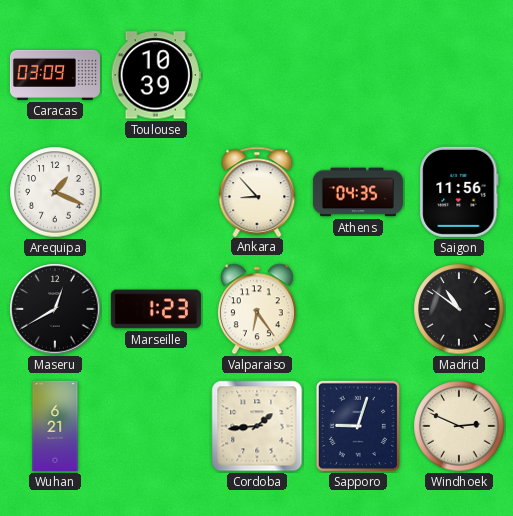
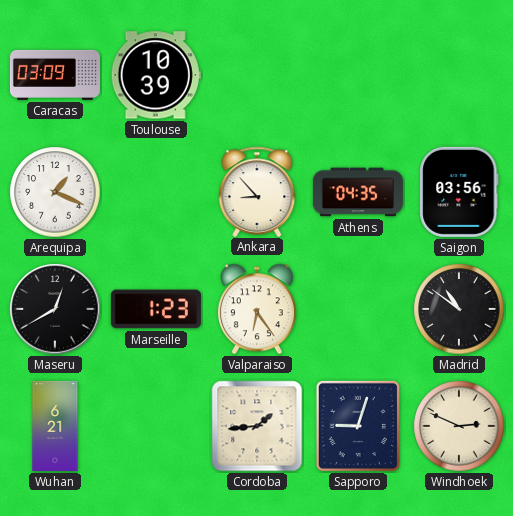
Saigon: 11:56 -> 03:56 (459, 192)
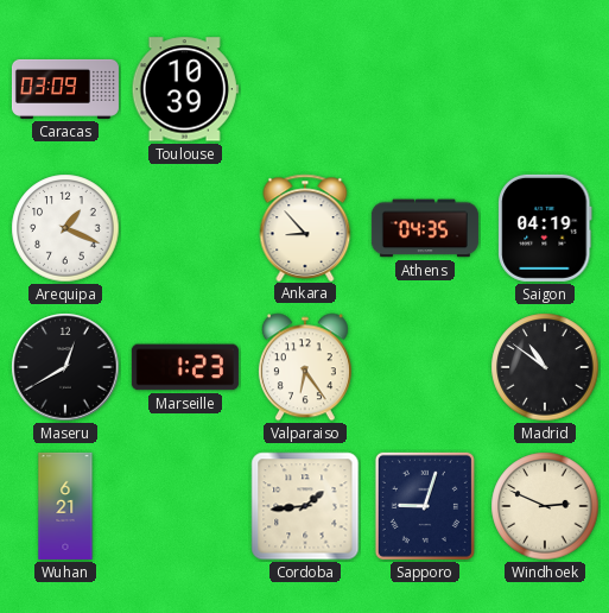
Saigon: 03:56 -> 04:19 (545, 228)
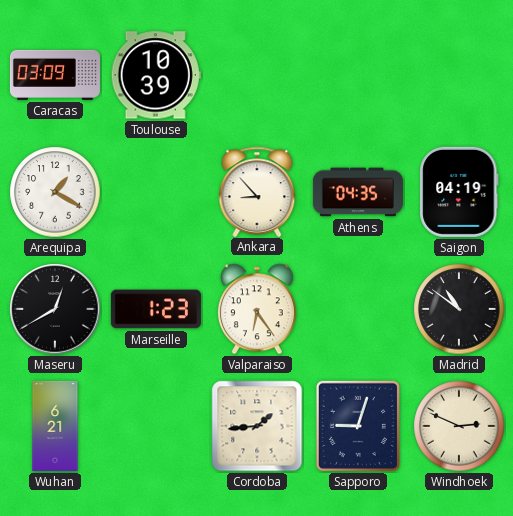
Arequipa: 1:19 -> 1:20 (55, 192)
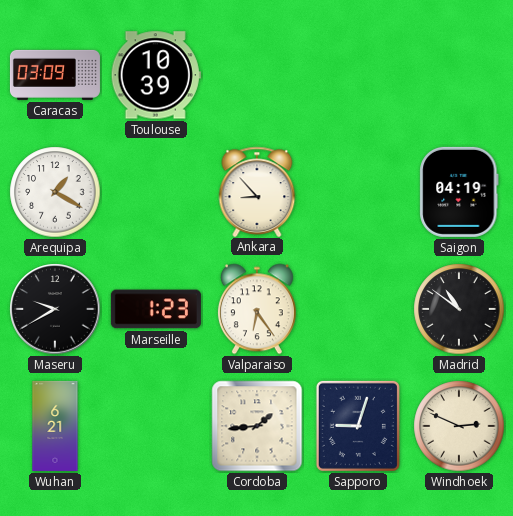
Athens: 04:35 -> none (358, 192)
Maseru: 12:40 -> 9:40 (55, 309)
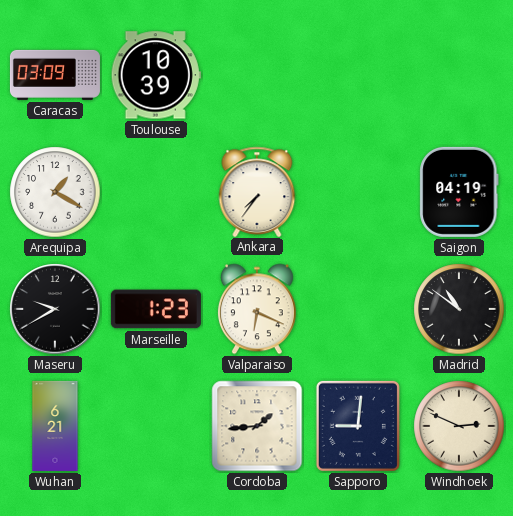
Ankara: 8:53 -> 7:36 (257, 191)
Valparaiso: 6:24 -> 6:19 (257, 309)
Sapporo: 9:03 -> 9:01 (358, 426)
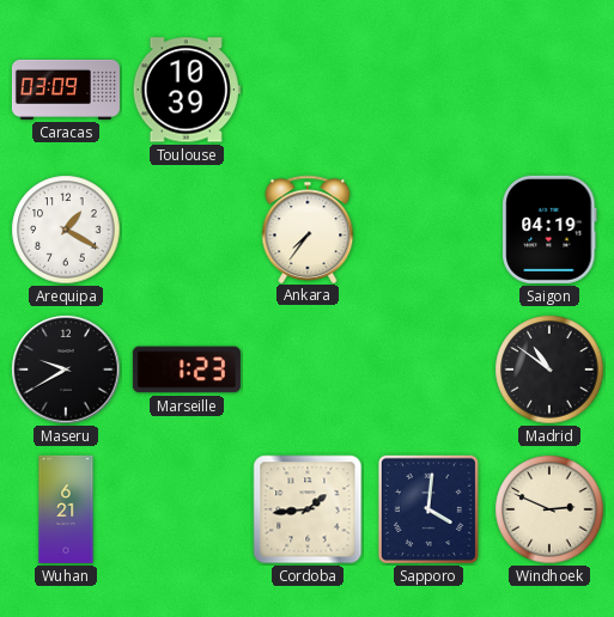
Valparaiso: 6:19 -> none (257, 309)
Sapporo: 9:01 -> 4:01 (428, 509)
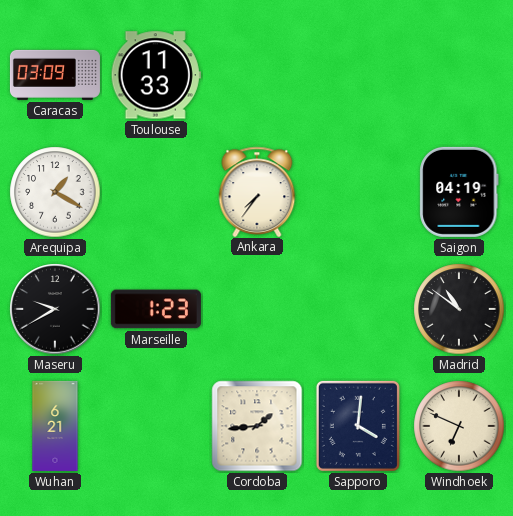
Toulouse: 10:39 -> 11:33 (156, 75)
Windhoek: 2:49 -> 6:49 (459, 426)
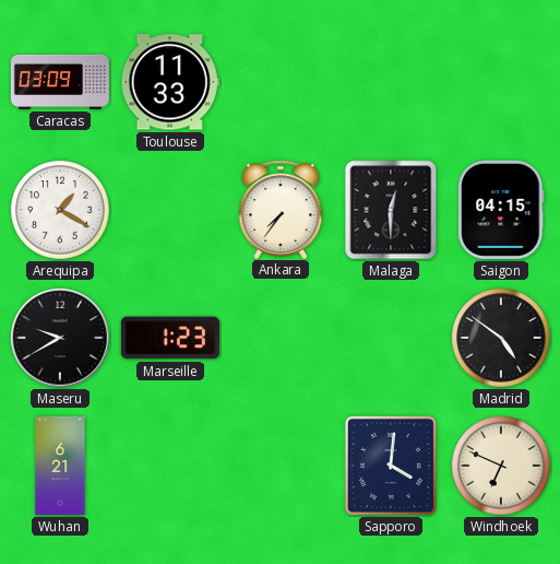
Malaga: none -> 12:30 (391, 210)
Saigon: 04:19 -> 04:15 (501, 210)
Madrid: 10:51 -> 4:51 (501, 338)
Cordoba: 1:44 -> none (257, 426)
